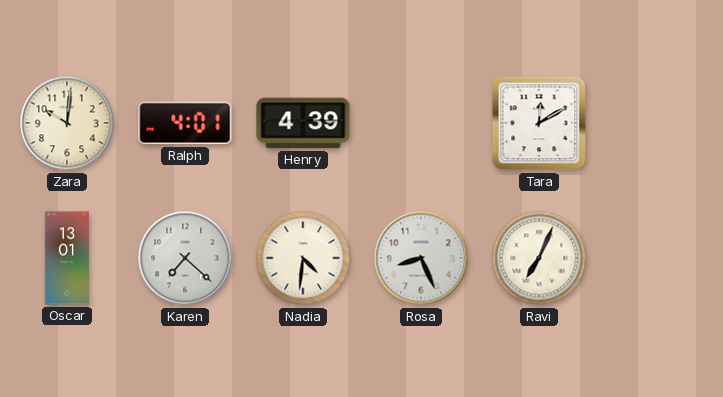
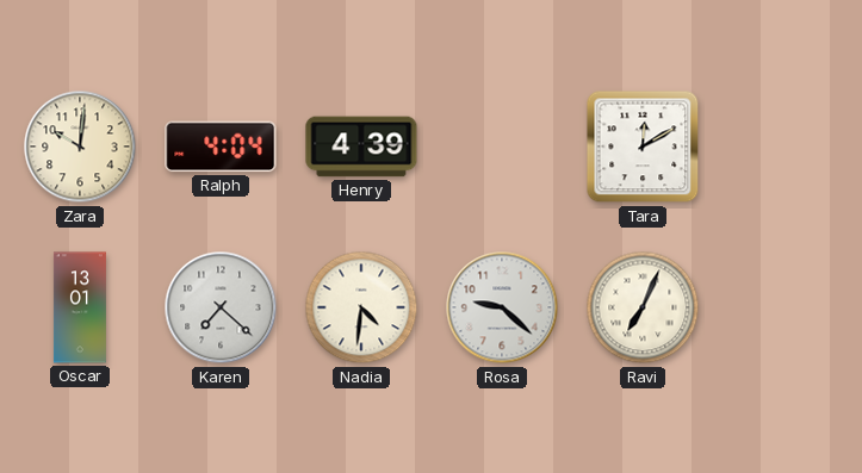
Ralph: 4:01 -> 4:04 (221, 147)
Rosa: 8:26 -> 9:22 (502, 307)
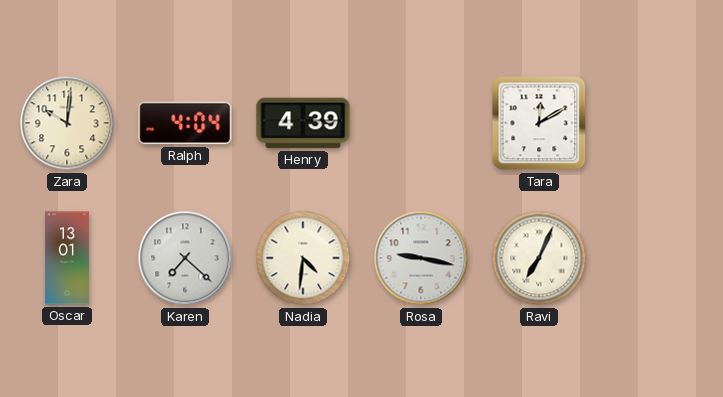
Rosa: 9:22 -> 9:17 (421, 258)
